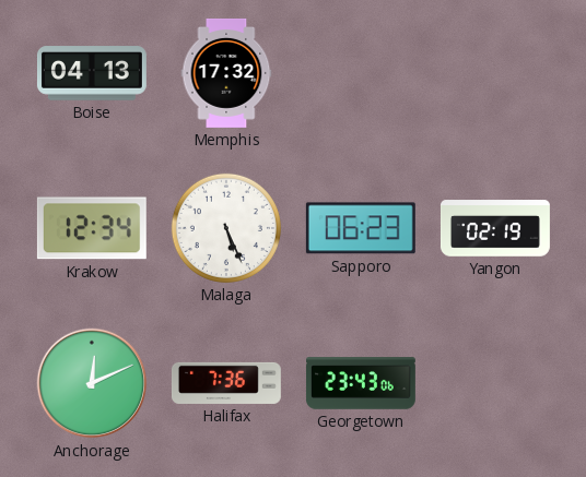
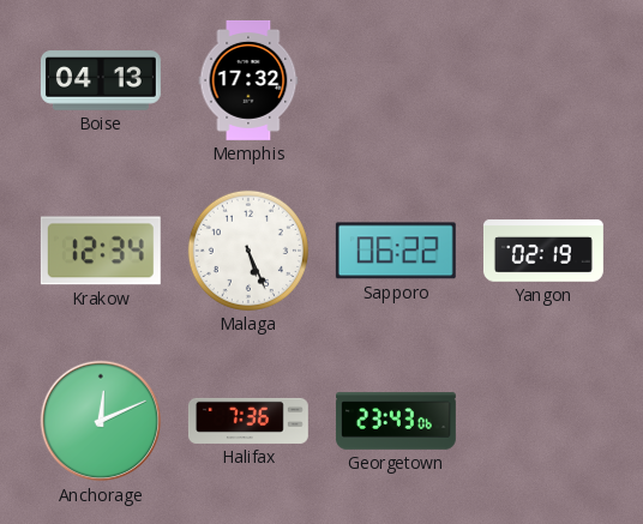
Sapporo: 06:23 -> 06:22 (396, 251)
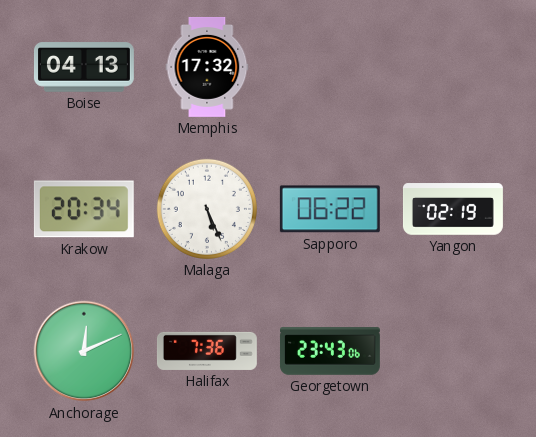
Krakow: 12:34 -> 20:34 (84, 209)
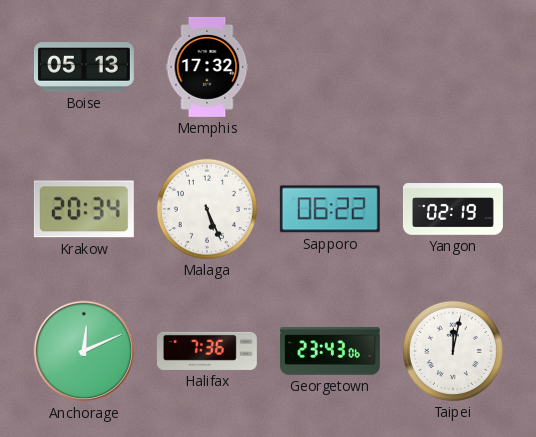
Boise: 04:13 -> 05:13 (84, 67)
Taipei: none -> 12:02 (453, 351)
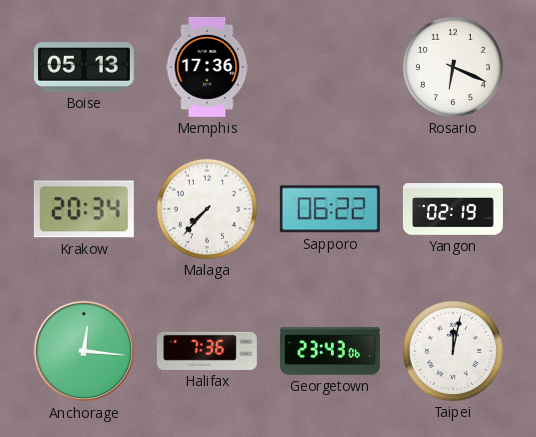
Memphis: 17:32 -> 17:36 (207, 67)
Rosario: none -> 6:19 (453, 67)
Malaga: 5:26 -> 7:37 (207, 209)
Anchorage: 12:11 -> 12:16 (84, 351)
